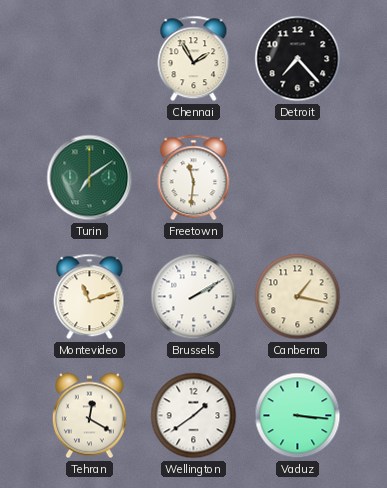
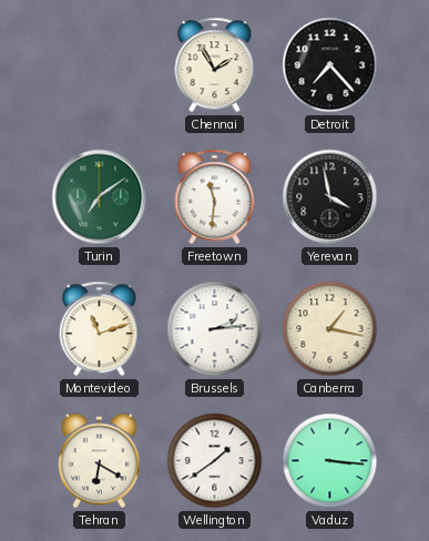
Yerevan: none -> 3:58 (330, 197)
Brussels: 2:10 -> 2:14 (215, 329)
Tehran: 12:20 -> 6:20 (99, 461)
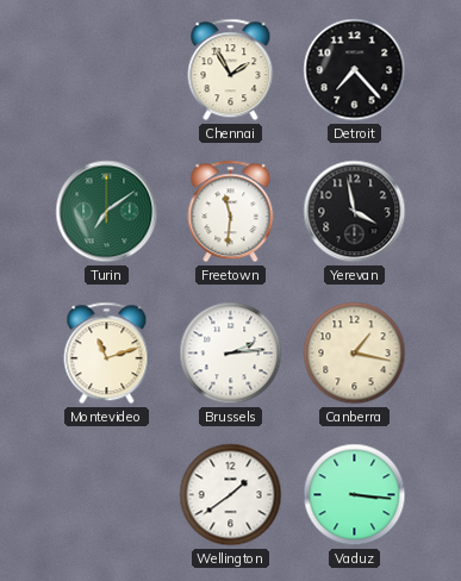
Tehran: 6:20 -> none (99, 461)
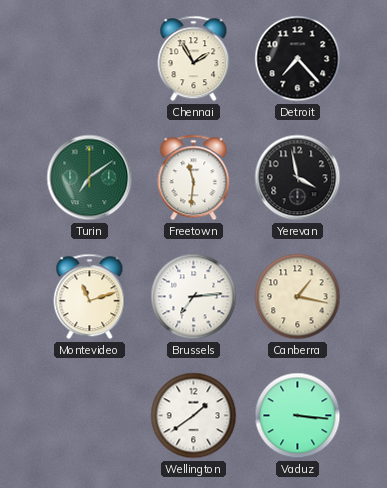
Brussels: 2:14 -> 7:14 (194, 297)
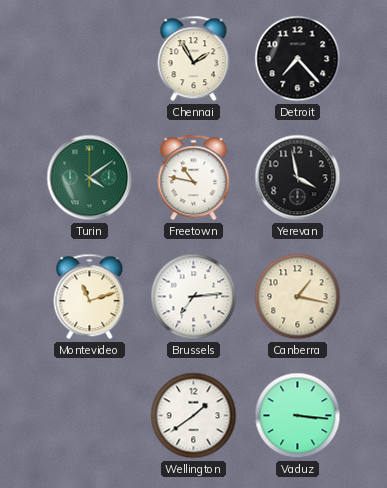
Turin: 7:09 -> 4:09 (90, 178)
Freetown: 11:31 -> 10:47 (194, 178)
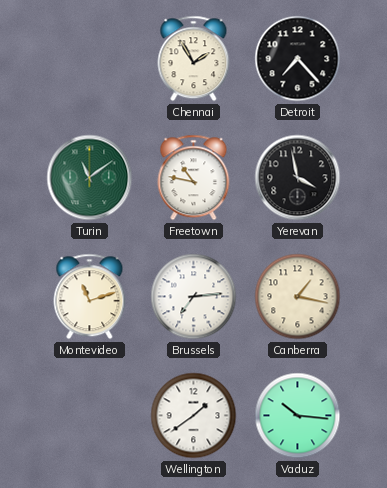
Turin: 4:09 -> 11:09 (90, 178)
Vaduz: 3:16 -> 10:16 (298, 416)
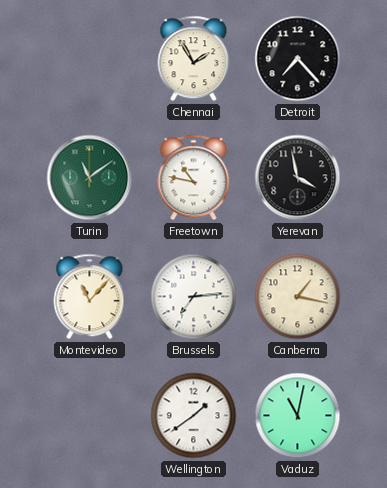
Montevideo: 11:12 -> 11:07 (90, 297)
Vaduz: 10:16 -> 11:02 (298, 416)
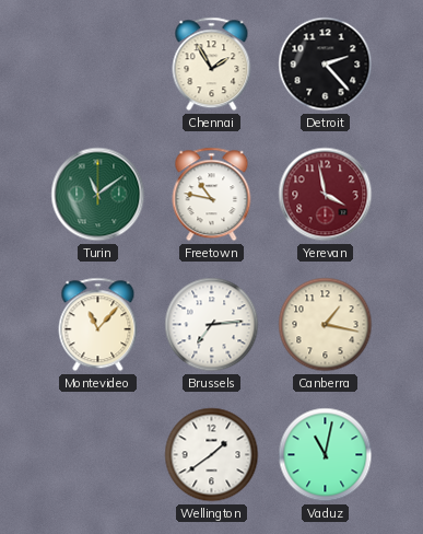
Detroit: 7:23 -> 2:23 (326, 65)
Yerevan dial: black -> burgundy (326, 195)
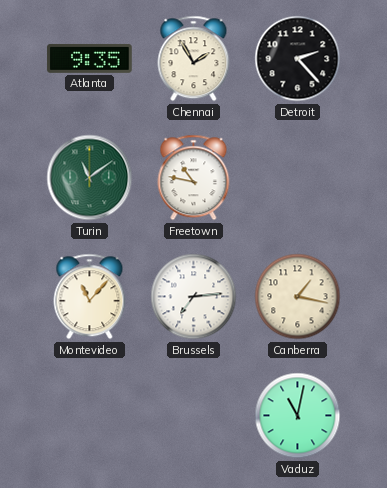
Atlanta: none -> 9:35 (90, 58)
Yerevan: 3:58 -> none (326, 195)
Wellington: 1:39 -> none (212, 455)
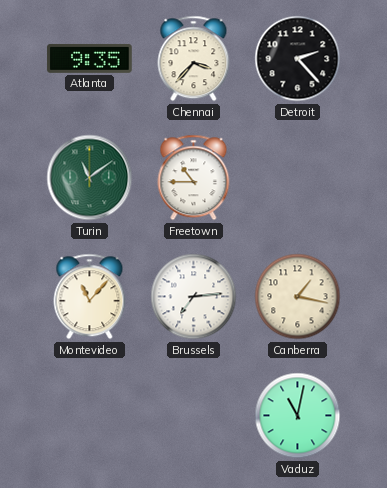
Chennai: 1:55 -> 3:37 (194, 59)
Freetown: 10:47 -> 10:45 (194, 178)
